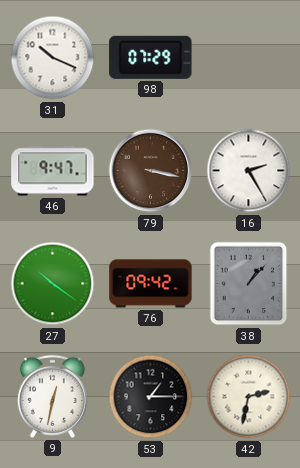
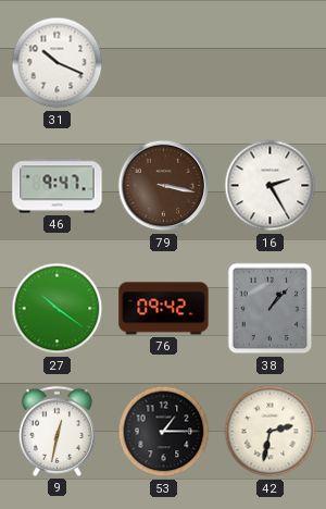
98: 07:29 -> none (151, 57)
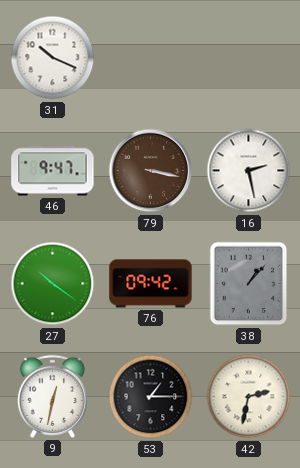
16: 2:25 -> 2:28 (249, 171)
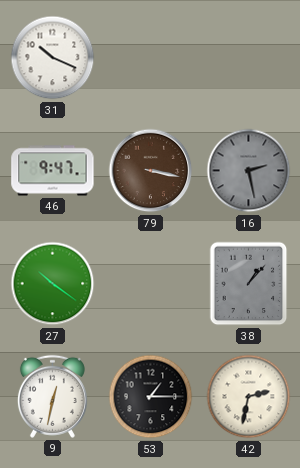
16 dial: white -> grey (249, 171)
76: 09:42 -> none (151, 284)
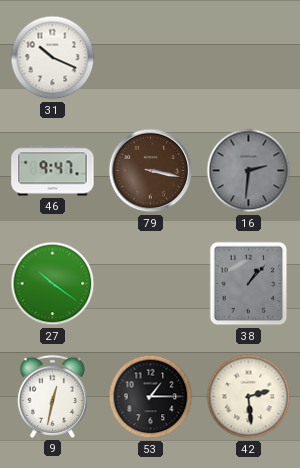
16: 2:28 -> 2:31 (249, 171)
42: 2:32 -> 2:29 (249, 397)
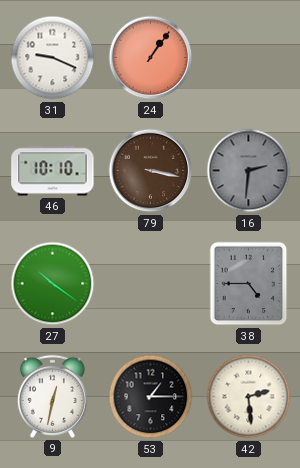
31: 10:19 -> 9:19 (53, 58)
24: none -> 1:06 (151, 58)
46: 9:47 -> 10:10 (53, 171)
38: 1:07 -> 4:45 (249, 284)
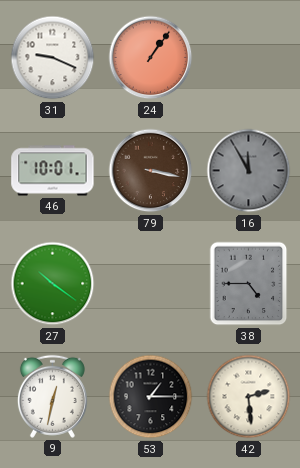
46: 10:10 -> 10:01 (53, 171)
16: 2:31 -> 11:55 (249, 171)
